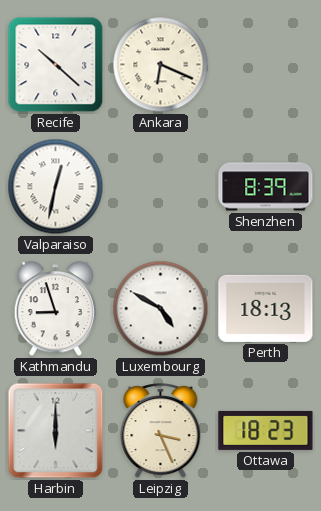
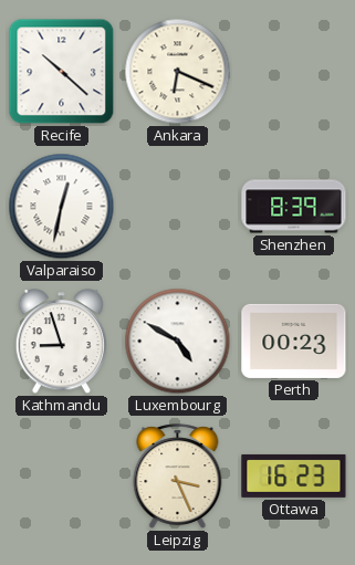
Perth: 18:13 -> 00:23 (294, 341)
Harbin: 6:00 -> none (56, 431)
Ottawa: 18:23 -> 16:23 (294, 475)
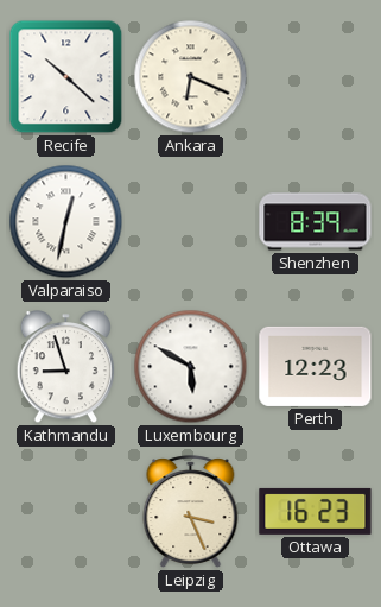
Luxembourg: 4:50 -> 5:50 (191, 367)
Perth: 00:23 -> 12:23 (316, 366)
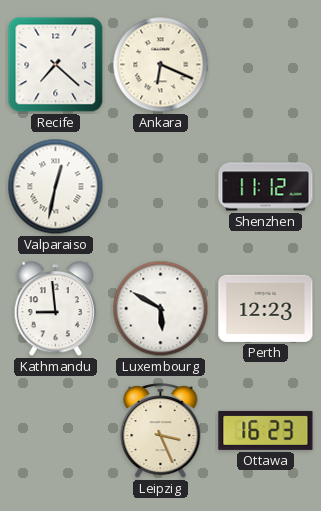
Recife: 10:22 -> 7:22 (56, 65)
Shenzhen: 8:39 -> 11:12 (266, 187)
Kathmandu: 8:57 -> 8:59 (55, 310)
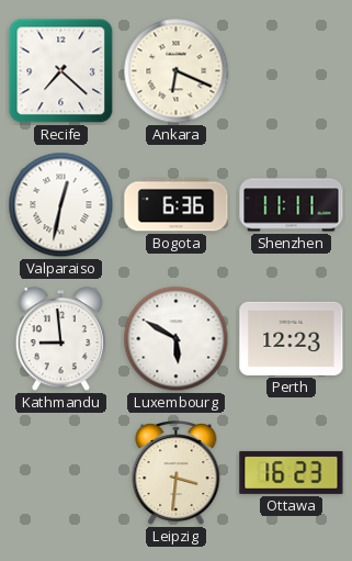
Bogota: none -> 6:36 (177, 205)
Shenzhen: 11:12 -> 11:11 (292, 205)
Leipzig: 3:26 -> 3:31 (177, 473)
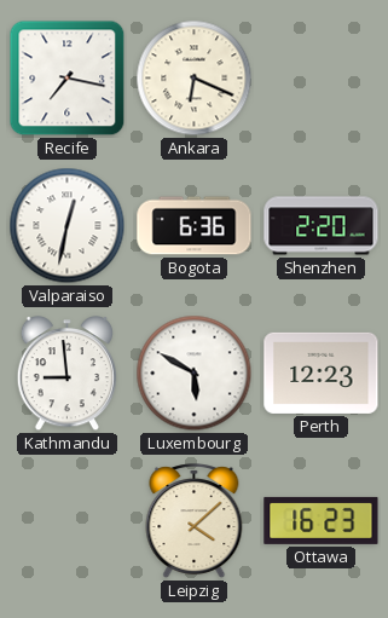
Recife: 7:22 -> 7:17 (68, 79)
Shenzhen: 11:11 -> 2:20 (322, 226)
Leipzig: 3:31 -> 4:08 (195, 521)
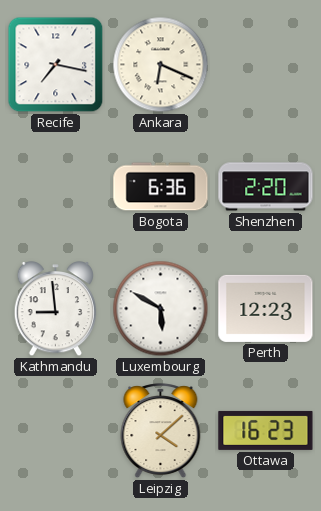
Valparaiso: 12:32 -> none (68, 226)
